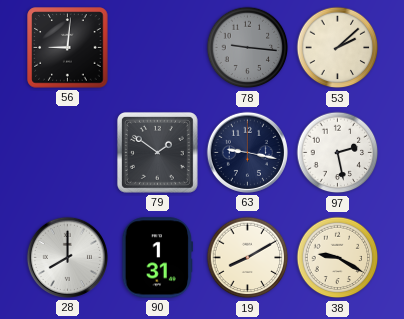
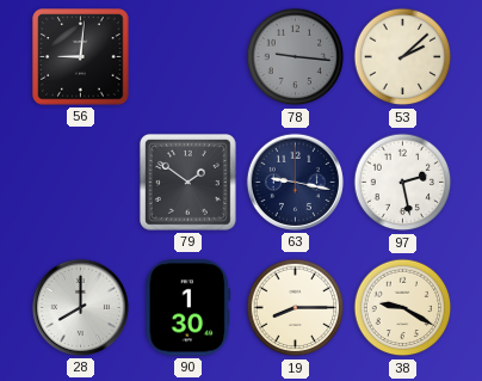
90: 1:31 -> 1:30 (189, 308)
19: 8:10 -> 8:15 (296, 308)
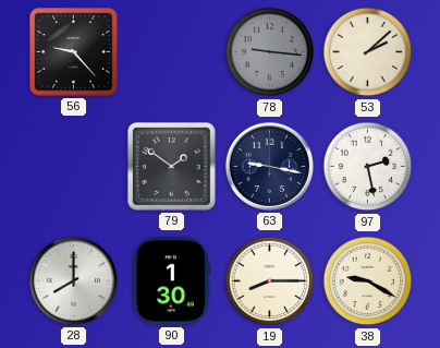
56: 9:01 -> 9:23 (74, 52)
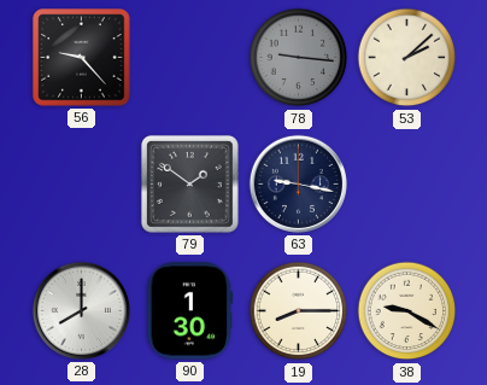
97: 2:28 -> none (368, 167)
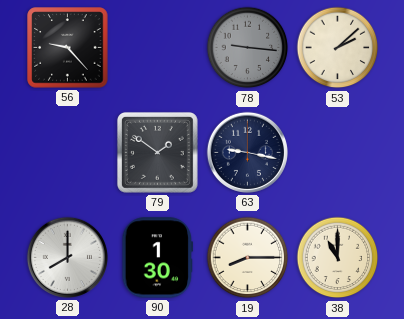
38: 9:20 -> 11:00 (338, 258)
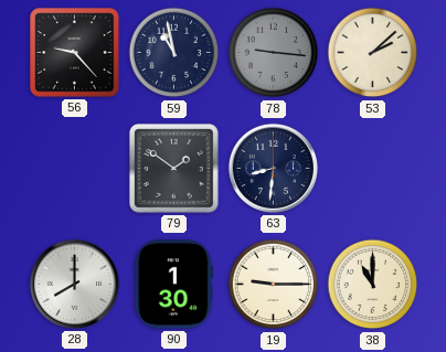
59: none -> 10:58 (174, 53)
63: 9:17 -> 8:31 (273, 168)
19: 8:15 -> 9:15 (274, 285)
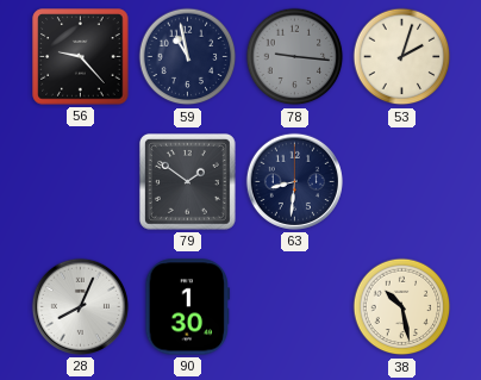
53: 2:08 -> 2:03 (402, 57)
28: 8:00 -> 8:04 (80, 306)
19: 9:15 -> none (274, 285)
38: 11:00 -> 10:28 (402, 307)
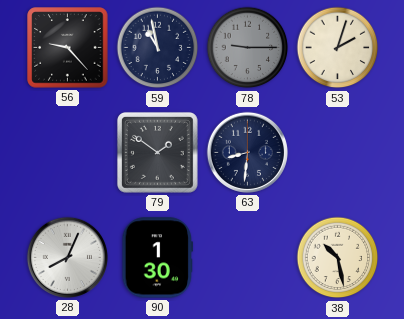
78: 9:16 -> 9:15 (248, 48)
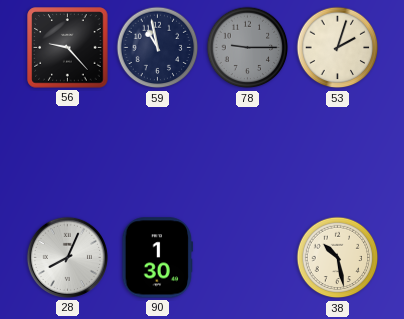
79: 1:51 -> none (157, 152)
63: 8:31 -> none (247, 152)
